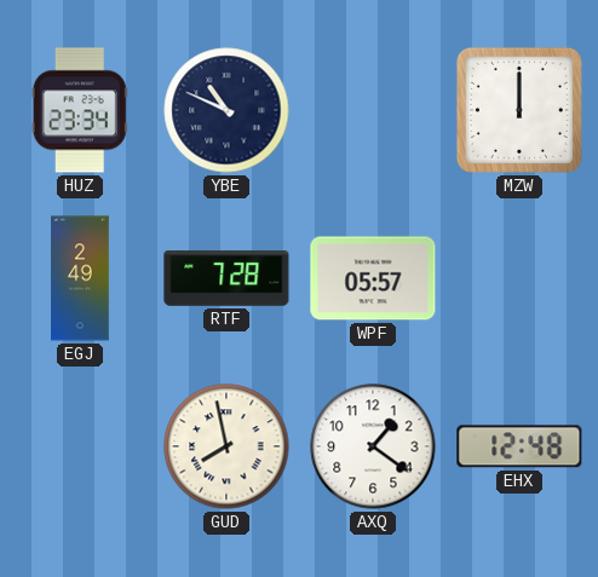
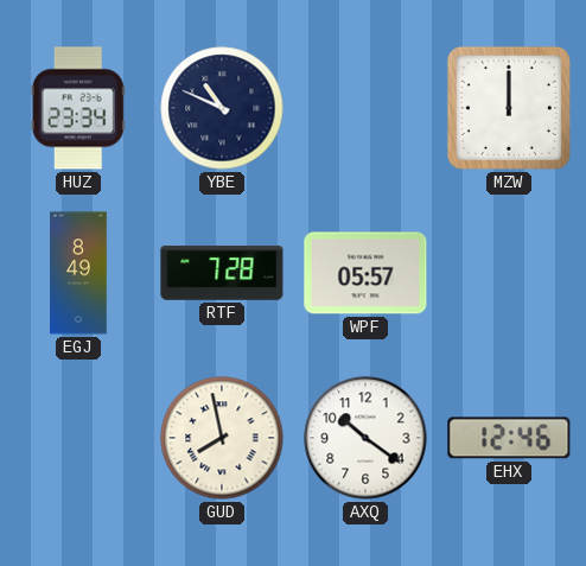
EGJ: 2:49 -> 8:49 (78, 273)
AXQ: 1:21 -> 10:21 (365, 438)
EHX: 12:48 -> 12:46 (509, 438)
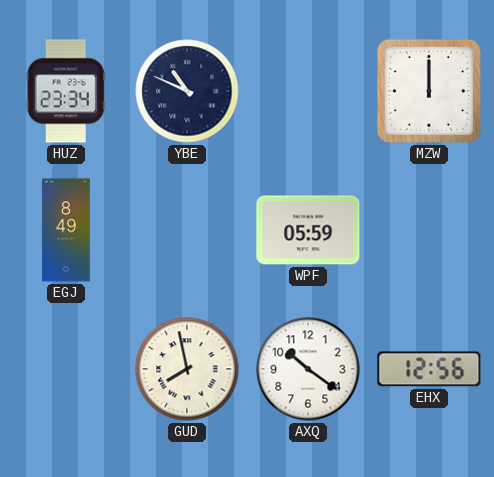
RTF: 7:28 -> none (222, 273)
WPF: 05:57 -> 05:59 (308, 230)
EHX: 12:46 -> 12:56 (429, 369)
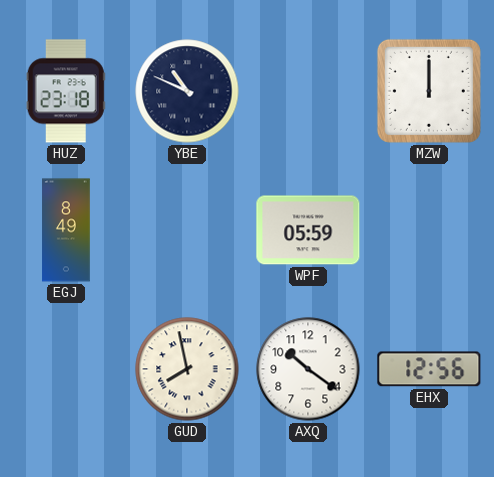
HUZ: 23:34 -> 23:18 (66, 91)
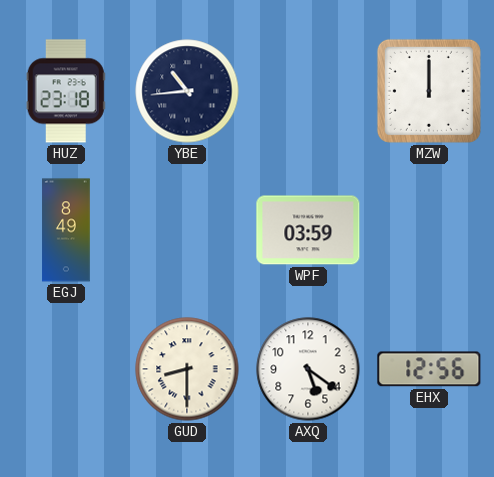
YBE: 10:49 -> 10:44 (187, 91)
WPF: 05:59 -> 03:59 (308, 230)
GUD: 7:58 -> 8:30 (187, 369)
AXQ: 10:21 -> 5:21 (308, 369)
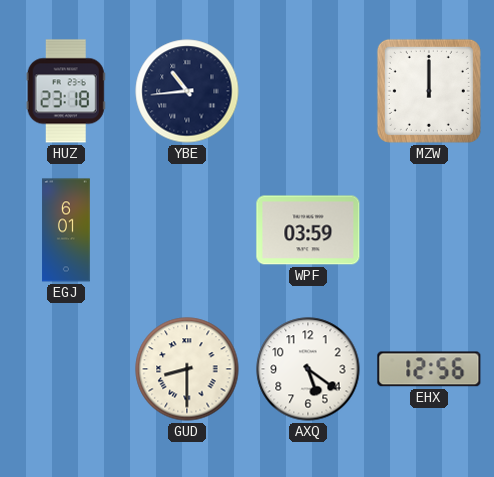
EGJ: 8:49 -> 6:01 (66, 230)
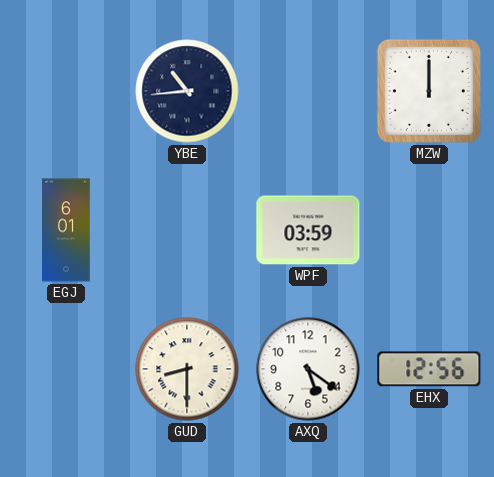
HUZ: 23:18 -> none (66, 91)
